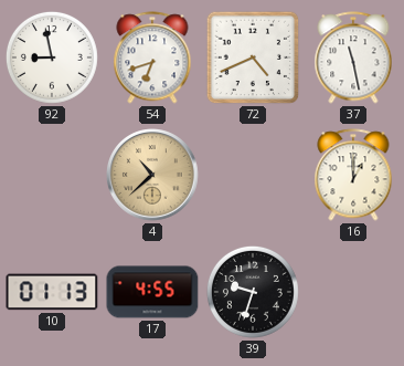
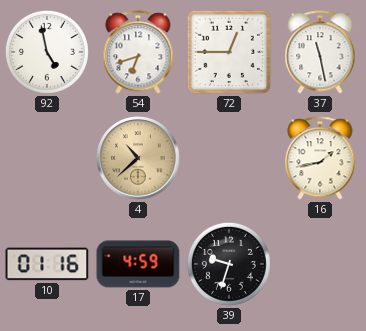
92: 8:58 -> 4:58 (47, 52)
72: 4:41 -> 12:45 (229, 52)
16: 1:00 -> 1:43 (320, 158)
10: 01:13 -> 01:16 (47, 264)
17: 4:55 -> 4:59 (138, 264)
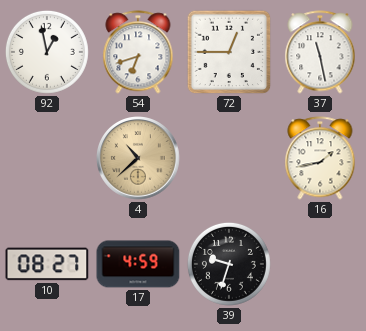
92: 4:58 -> 12:58 (47, 52)
10: 01:16 -> 08:27 (47, 264)
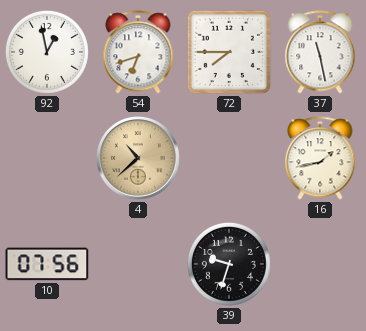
72: 12:45 -> 7:45 (229, 52)
10: 08:27 -> 07:56 (47, 264)
17: 4:59 -> none (138, 264)
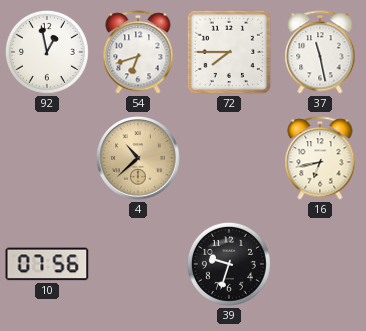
16: 1:43 -> 6:43 (320, 158)
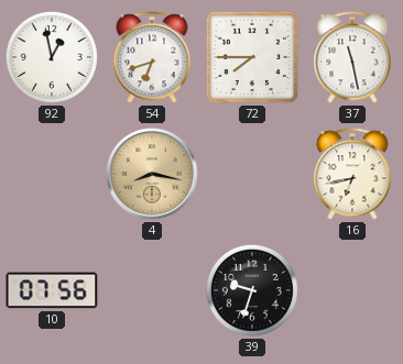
4: 10:38 -> 8:17 (153, 175)
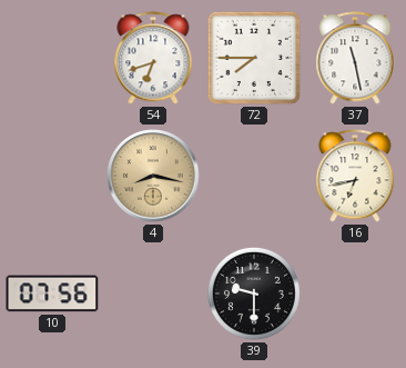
92: 12:58 -> none (52, 57)
39: 9:33 -> 9:30 (254, 294)
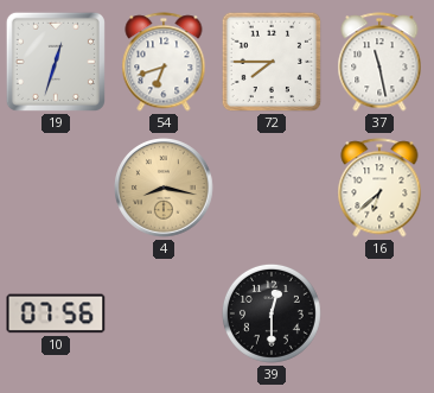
19: none -> 12:33 (56, 62)
16: 6:43 -> 6:38 (379, 188)
39: 9:30 -> 12:30 (272, 313)
